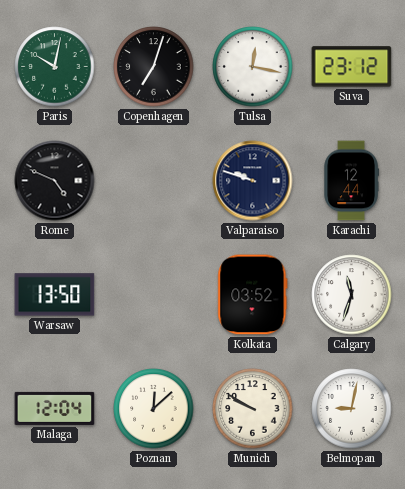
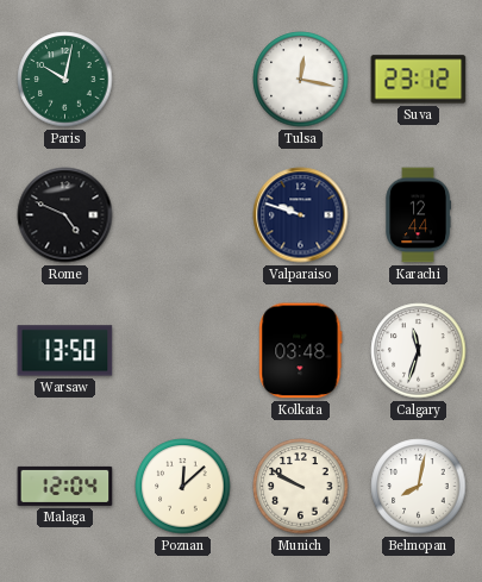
Copenhagen: 7:03 -> none (154, 67)
Kolkata: 03:52 -> 03:48 (301, 351)
Belmopan: 9:02 -> 8:02 (419, 487)
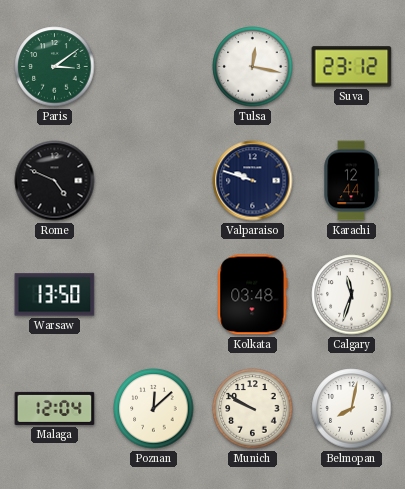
Paris: 10:02 -> 3:09 (55, 67)
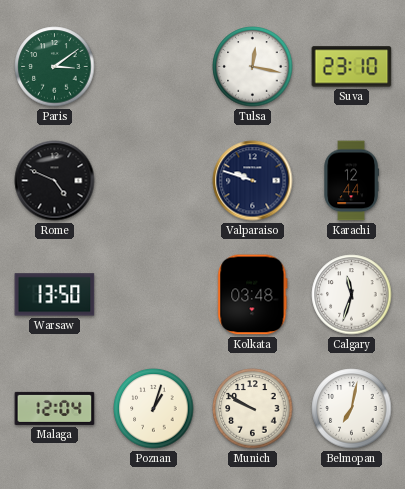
Suva: 23:12 -> 23:10 (352, 67)
Poznan: 12:08 -> 1:03 (154, 409)
Belmopan: 8:02 -> 7:02 (352, 409)
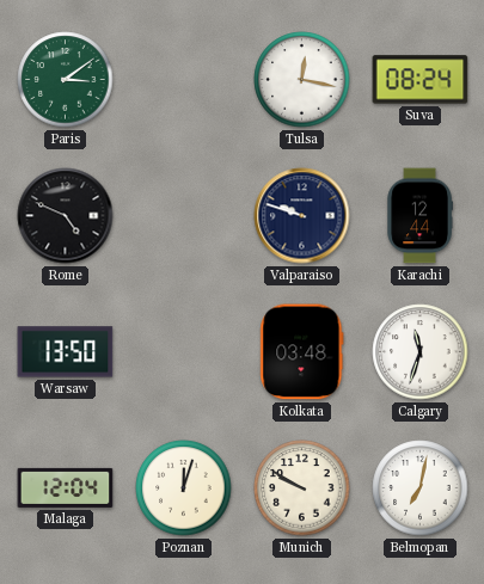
Suva: 23:10 -> 08:24 (421, 80)
Poznan: 1:03 -> 12:03 (184, 488)
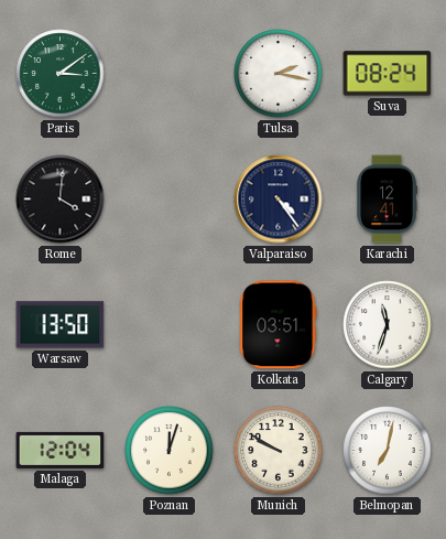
Tulsa: 12:17 -> 2:17 (279, 74)
Rome: 4:49 -> 4:01 (61, 200)
Valparaiso: 9:48 -> 4:24 (279, 200)
Karachi: 12:44 -> 12:41 (387, 200)
Kolkata: 03:48 -> 03:51 (279, 325)
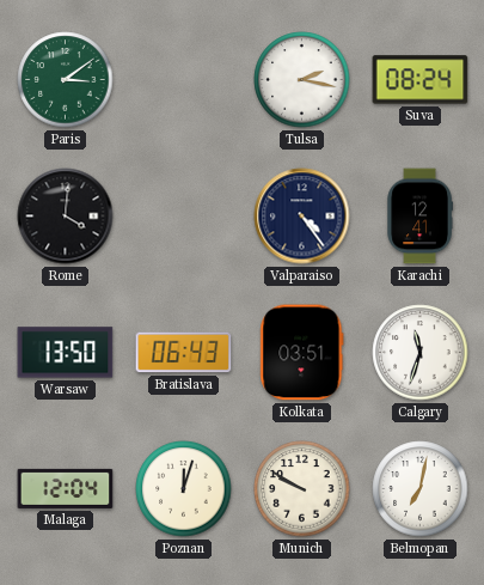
Bratislava: none -> 06:43 (184, 353)
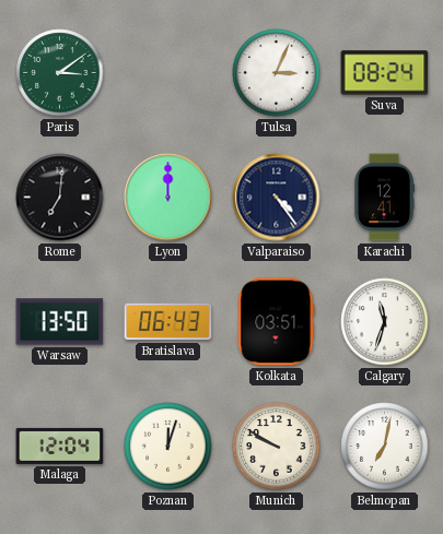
Tulsa: 2:17 -> 3:04 (277, 73)
Rome: 4:01 -> 7:01 (60, 198)
Lyon: none -> 12:00 (168, 198)
